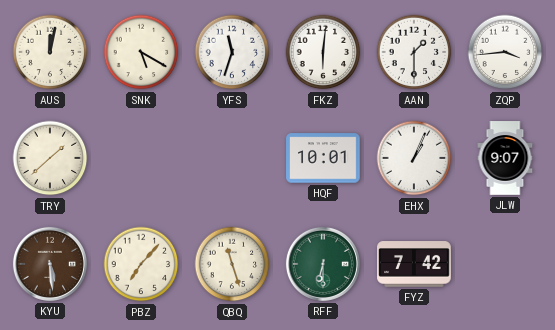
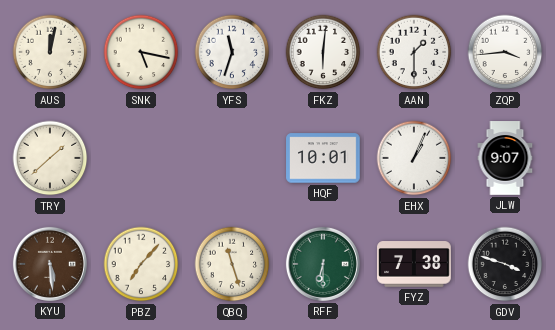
SNK: 5:20 -> 5:17 (141, 52)
FYZ: 7:42 -> 7:38 (414, 264)
GDV: none -> 3:48 (505, 264)
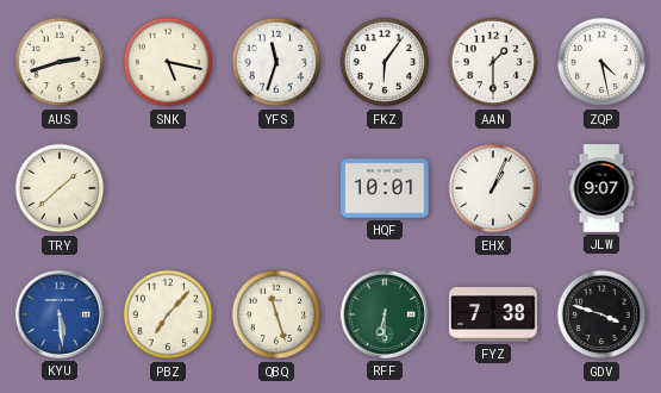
AUS: 12:02 -> 2:42 (60, 62)
FKZ: 6:01 -> 6:06 (385, 62)
ZQP: 3:44 -> 4:28 (601, 62)
KYU dial: brown -> blue (60, 314)
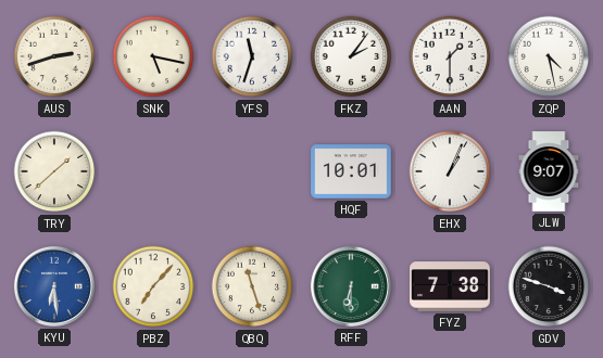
FKZ: 6:06 -> 2:06 (351, 56)
KYU: 5:29 -> 6:29 (54, 286)
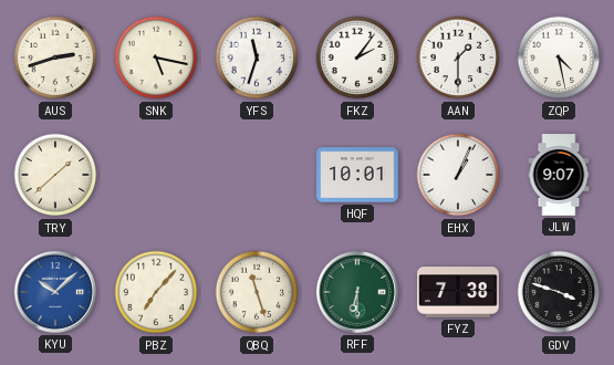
KYU: 6:29 -> 10:08 (55, 292)
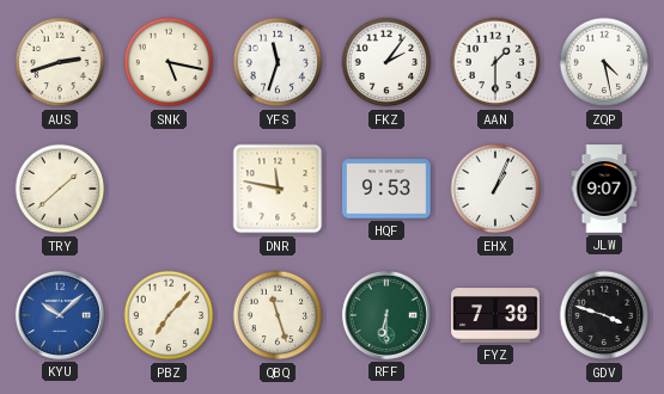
DNR: none -> 11:47 (278, 189)
HQF: 10:01 -> 9:53 (386, 189)
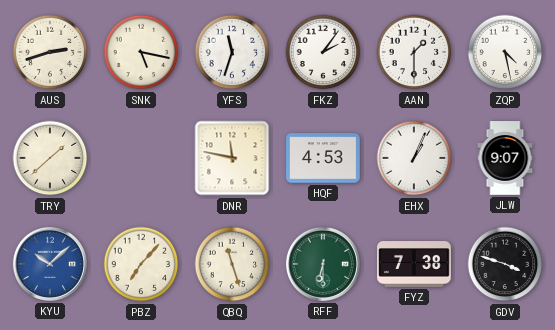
HQF: 9:53 -> 4:53 (323, 158)
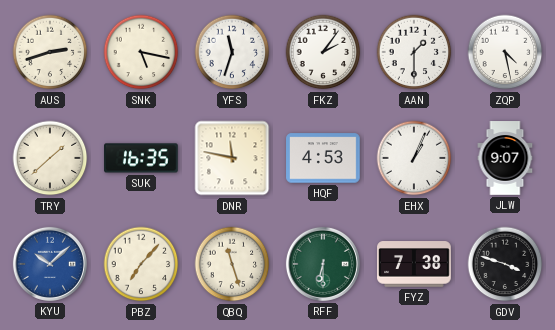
SUK: none -> 16:35 (141, 158)
